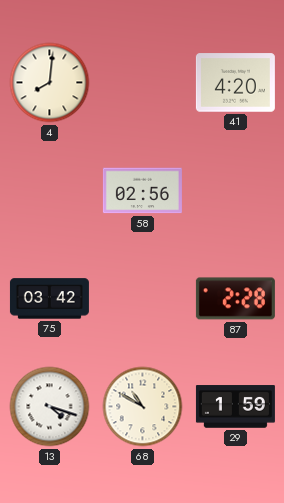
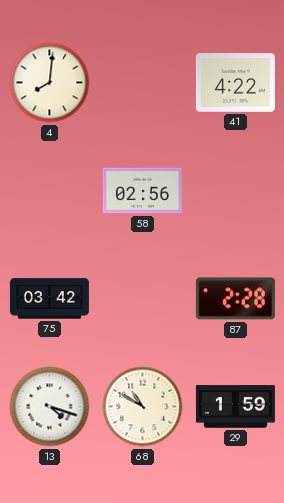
41: 4:20 -> 4:22 (235, 83)
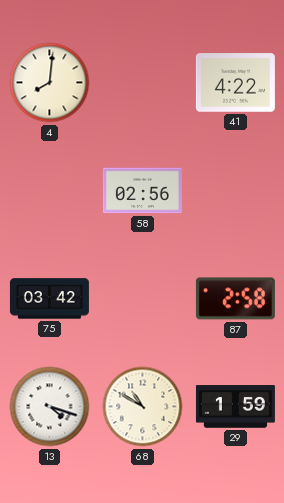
87: 2:28 -> 2:58 (235, 299)
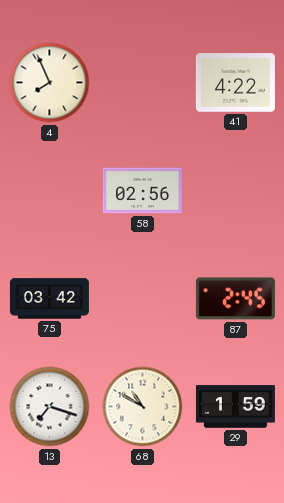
4: 8:01 -> 7:56 (50, 83)
87: 2:58 -> 2:45 (235, 299)
13: 4:18 -> 7:18 (50, 407)
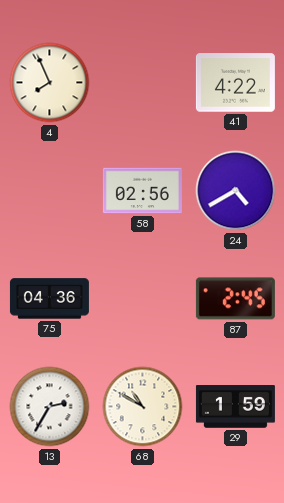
24: none -> 4:40 (236, 191)
75: 03:42 -> 04:36 (49, 299)
13: 7:18 -> 2:35 (50, 407)
